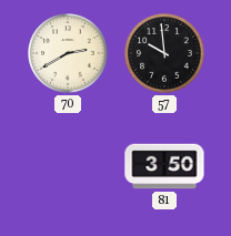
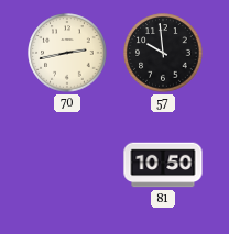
70: 2:40 -> 2:43 (67, 53)
81: 3:50 -> 10:50 (163, 165)
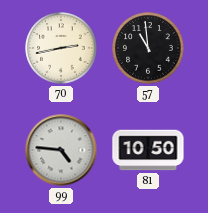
57: 9:59 -> 10:59 (148, 48)
99: none -> 4:46 (61, 150)
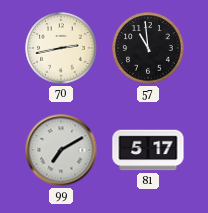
99: 4:46 -> 7:10 (61, 150)
81: 10:50 -> 5:17 (148, 150)
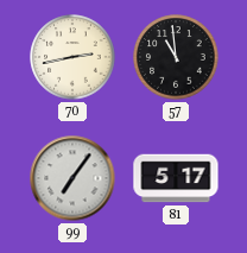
99: 7:10 -> 7:06 (72, 178)
